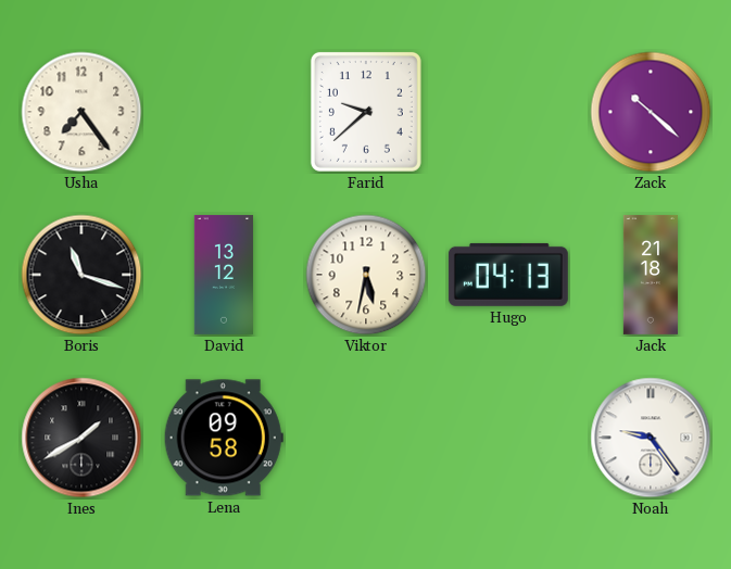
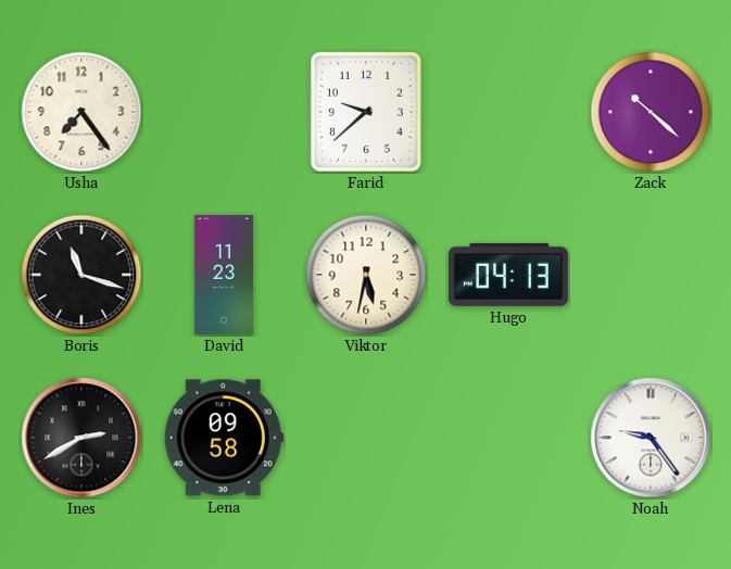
David: 13:12 -> 11:23 (224, 275)
Jack: 21:18 -> none (651, 275)
Ines: 1:40 -> 2:40 (81, 438)
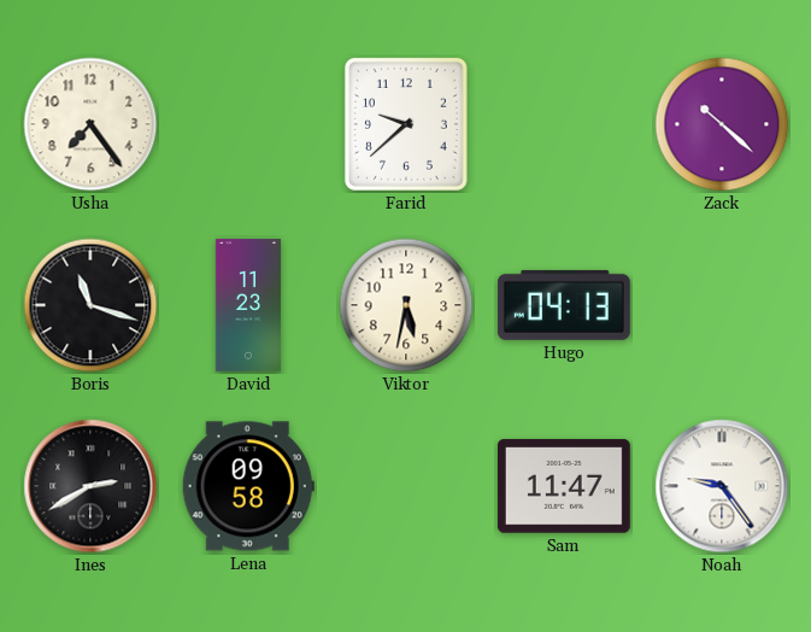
Sam: none -> 11:47 (564, 486)
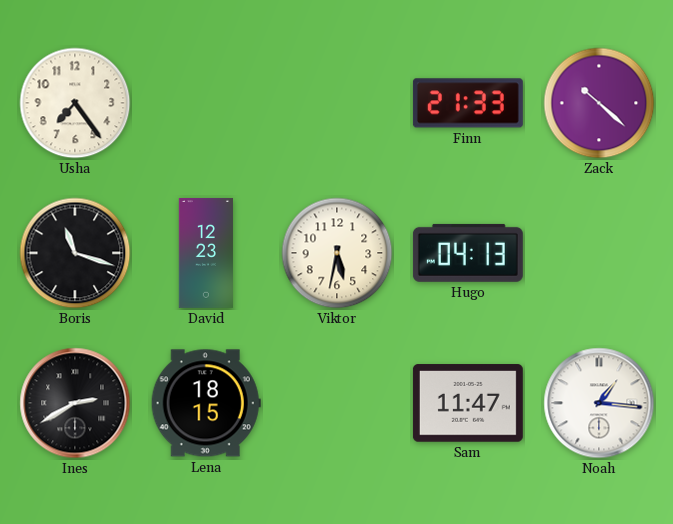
Farid: 9:38 -> none (406, 124)
Finn: none -> 21:33 (468, 103)
David: 11:23 -> 12:23 (206, 253)
Lena: 09:58 -> 18:15 (206, 403)
Noah: 9:24 -> 1:16 (599, 403)
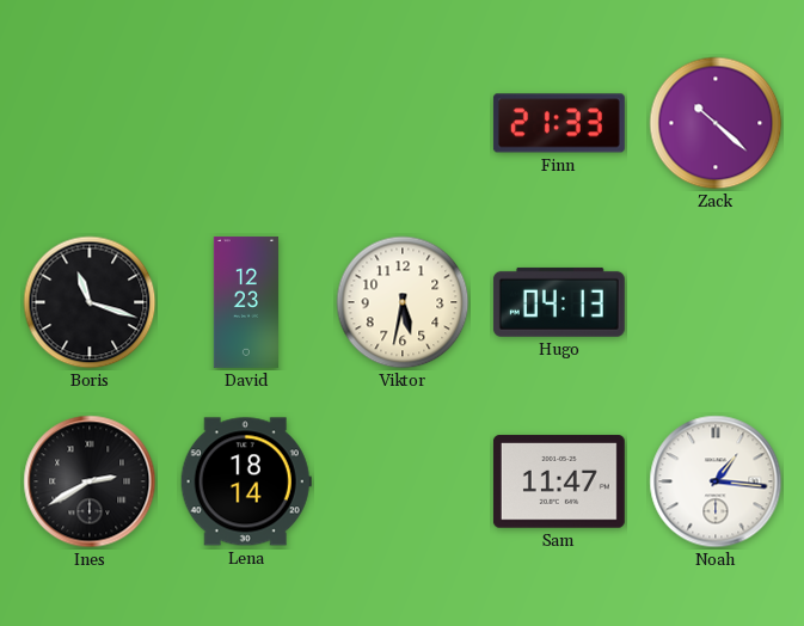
Usha: 7:24 -> none (75, 103)
Lena: 18:15 -> 18:14 (246, 481)
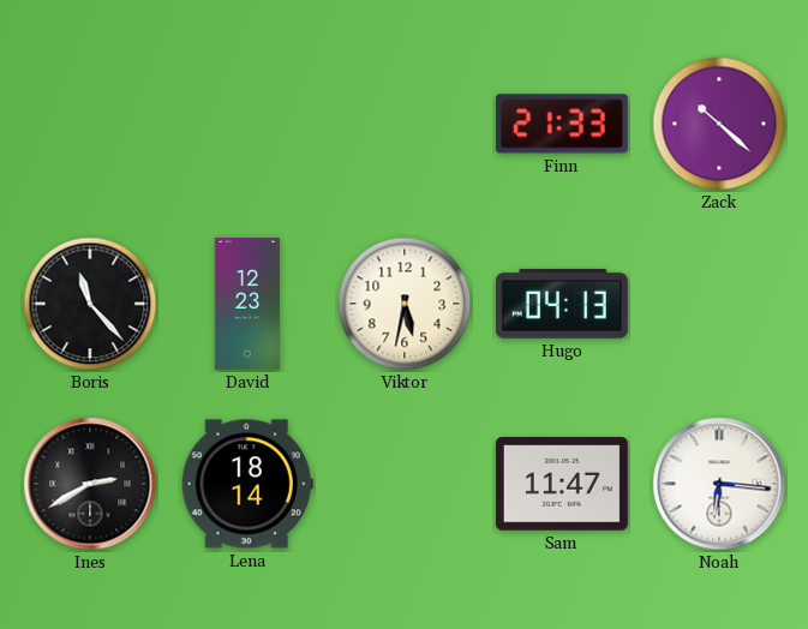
Boris: 11:18 -> 11:23 (90, 304)
Noah: 1:16 -> 6:16 (719, 484)
